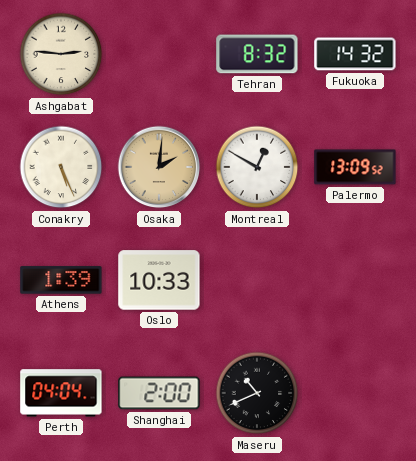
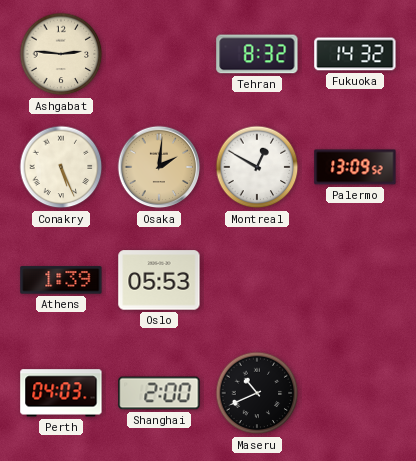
Oslo: 10:33 -> 05:53 (159, 280)
Perth: 04:04 -> 04:03 (61, 393)
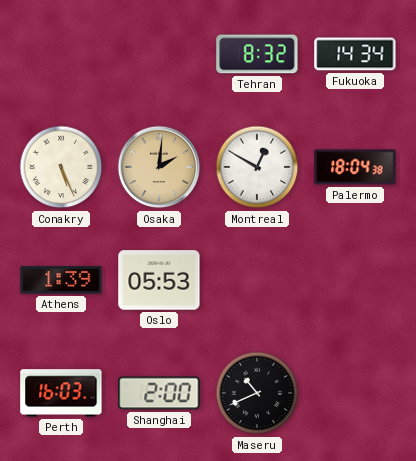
Ashgabat: 2:46 -> none (61, 54)
Fukuoka: 14:32 -> 14:34 (355, 54)
Palermo: 13:09 -> 18:04 (355, 167)
Perth: 04:03 -> 16:03 (61, 393)
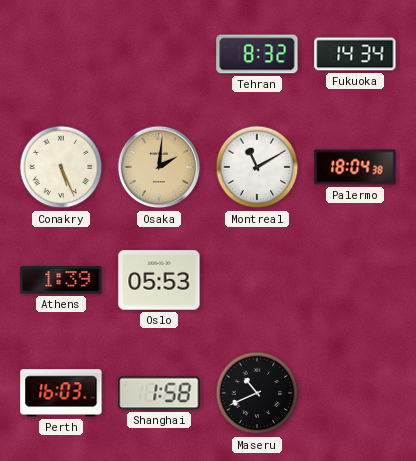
Montreal: 12:50 -> 11:10 (257, 167)
Shanghai: 2:00 -> 1:58 (159, 393)
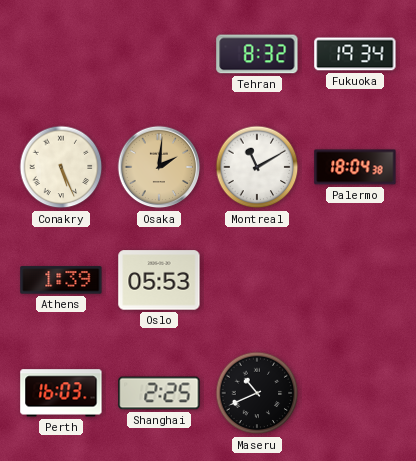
Fukuoka: 14:34 -> 19:34 (355, 54)
Shanghai: 1:58 -> 2:25 (159, 393)
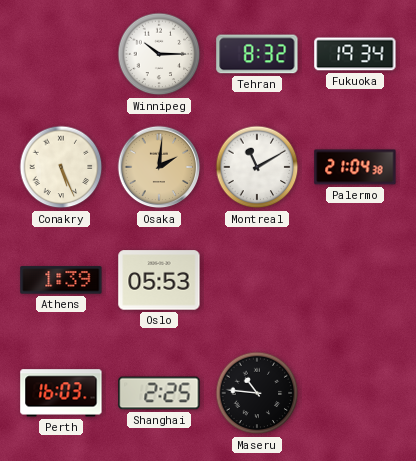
Winnipeg: none -> 10:15 (159, 54)
Palermo: 18:04 -> 21:04 (355, 167)
Maseru: 10:41 -> 10:46 (257, 393)
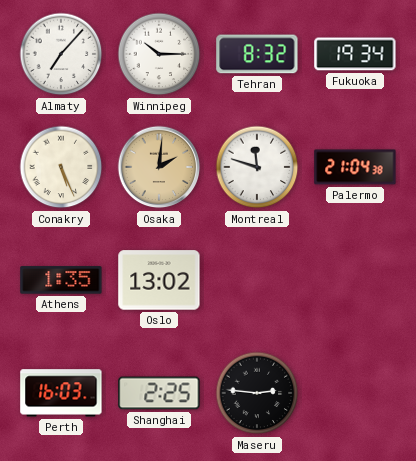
Almaty: none -> 7:07 (61, 54)
Montreal: 11:10 -> 11:48 (257, 167)
Athens: 1:39 -> 1:35 (61, 280)
Oslo: 05:53 -> 13:02 (159, 280)
Maseru: 10:46 -> 2:46 (257, 393)
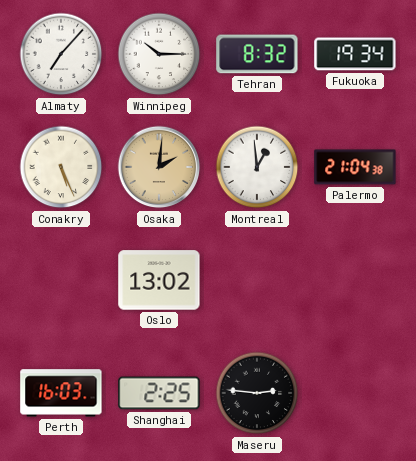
Montreal: 11:48 -> 12:59 (257, 167)
Athens: 1:35 -> none (61, 280)
